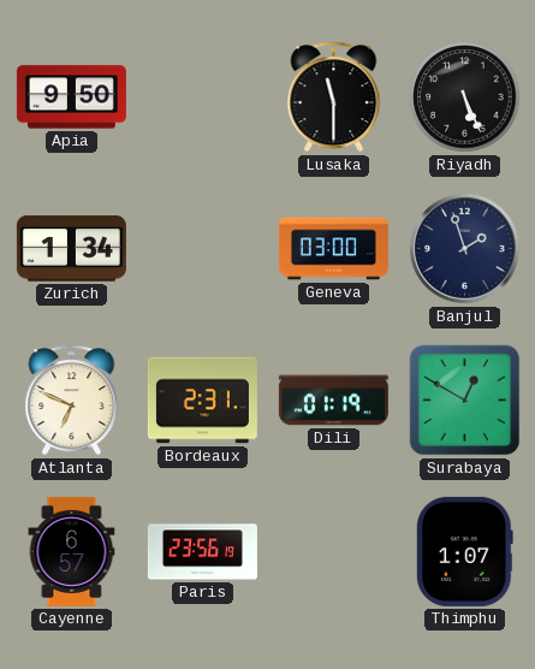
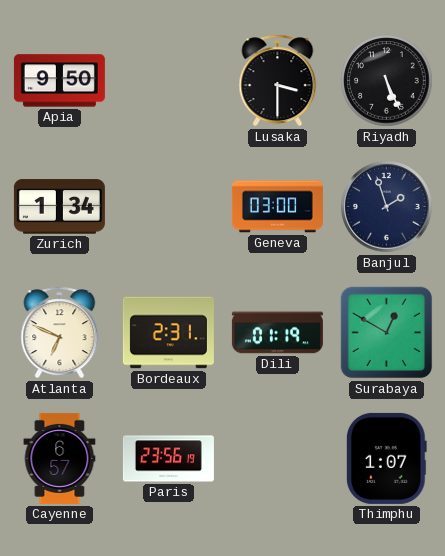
Lusaka: 11:30 -> 3:30 (278, 81)
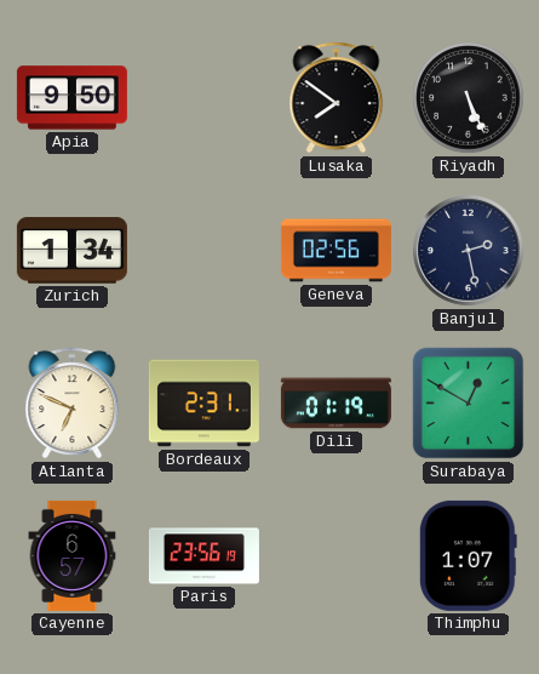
Lusaka: 3:30 -> 7:51 (337, 98)
Geneva: 03:00 -> 02:56 (336, 251)
Banjul: 1:57 -> 2:28 (469, 251)
